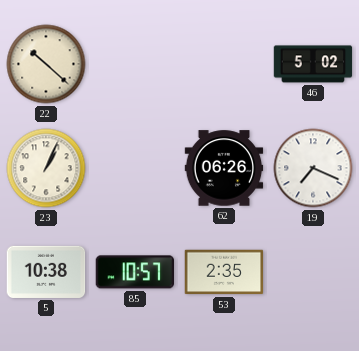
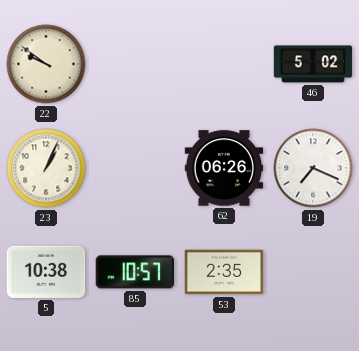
22: 10:22 -> 9:51 (46, 64)
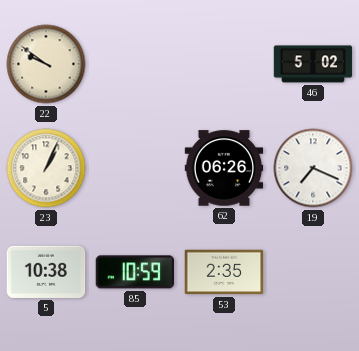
85: 10:57 -> 10:59 (135, 272)
